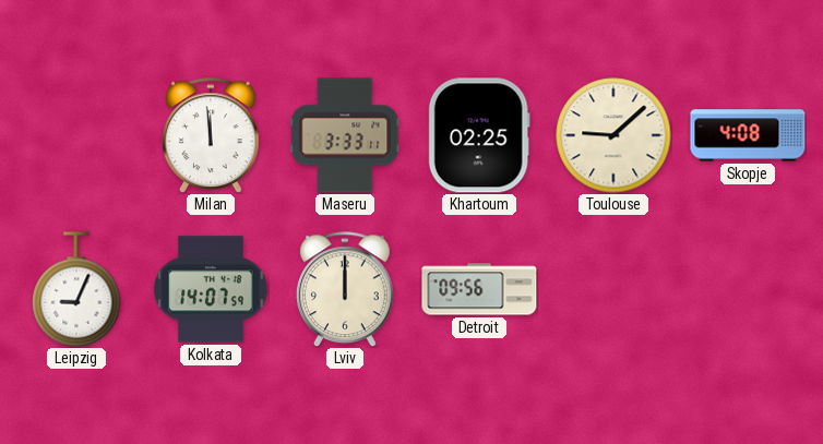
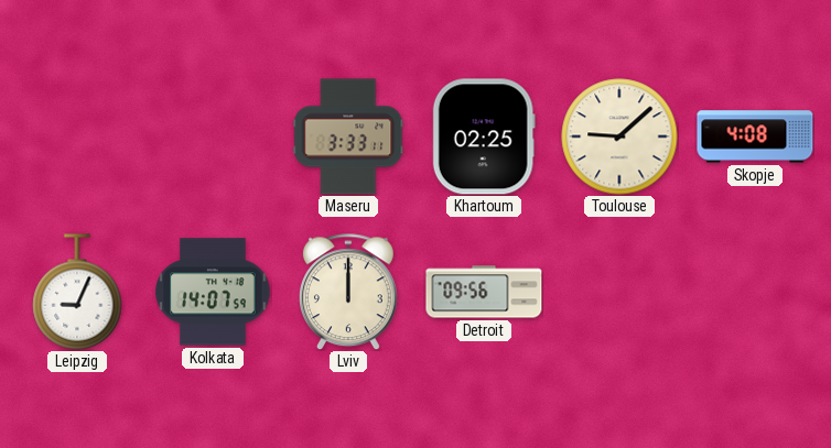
Milan: 11:59 -> none (212, 135)
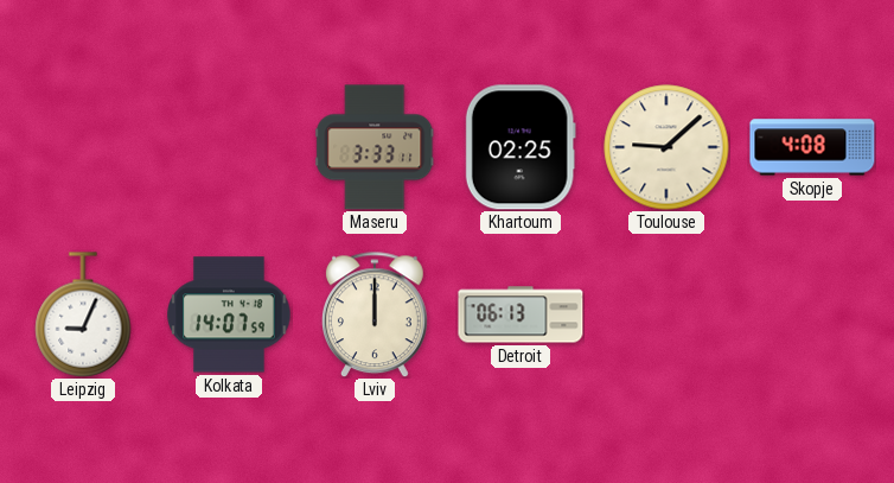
Detroit: 09:56 -> 06:13 (521, 314)
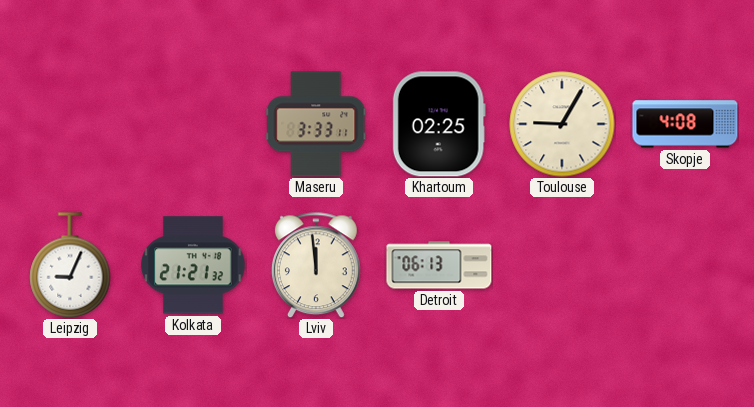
Toulouse: 9:08 -> 9:05 (562, 124)
Kolkata: 14:07 -> 21:21 (193, 265)
Lviv: 12:00 -> 11:59 (317, 265)
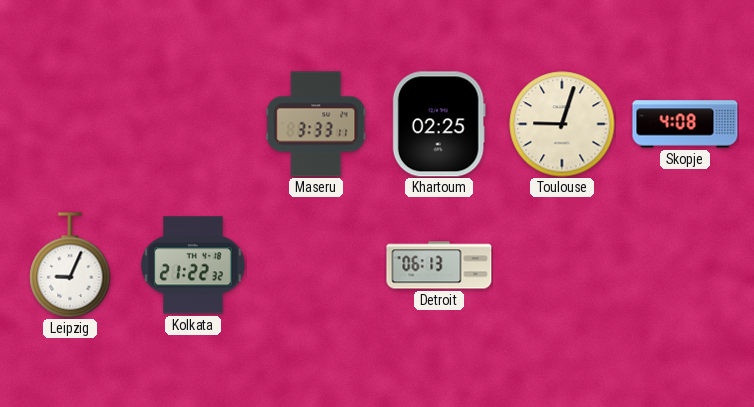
Toulouse: 9:05 -> 9:03 (562, 124)
Kolkata: 21:21 -> 21:22 (193, 265)
Lviv: 11:59 -> none (317, 265)
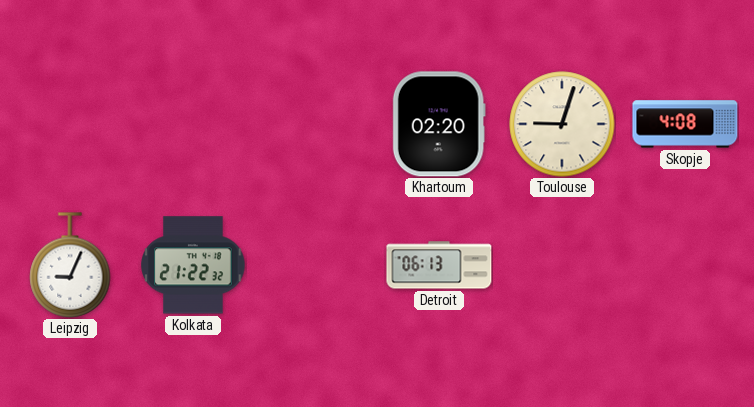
Maseru: 3:33 -> none (316, 124)
Khartoum: 02:25 -> 02:20 (439, 124)
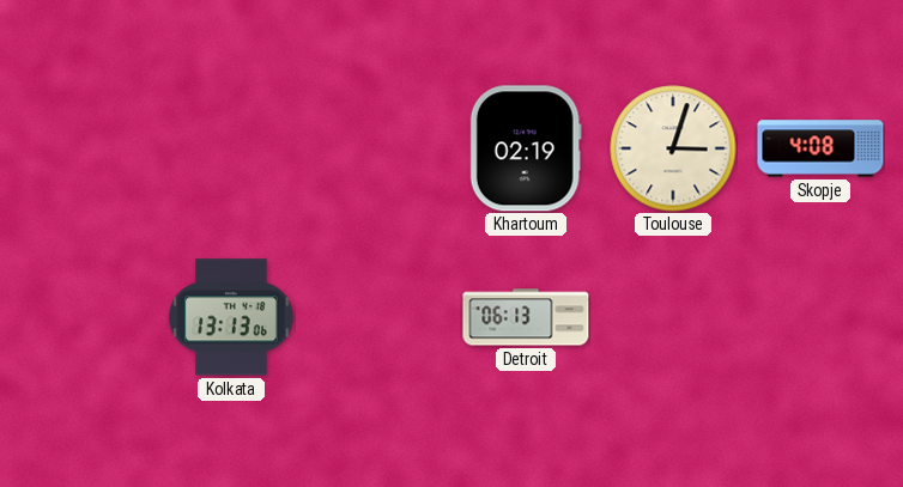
Khartoum: 02:20 -> 02:19 (526, 148)
Toulouse: 9:03 -> 3:03 (673, 148)
Leipzig: 9:04 -> none (70, 265)
Kolkata: 21:22 -> 13:13 (231, 317)
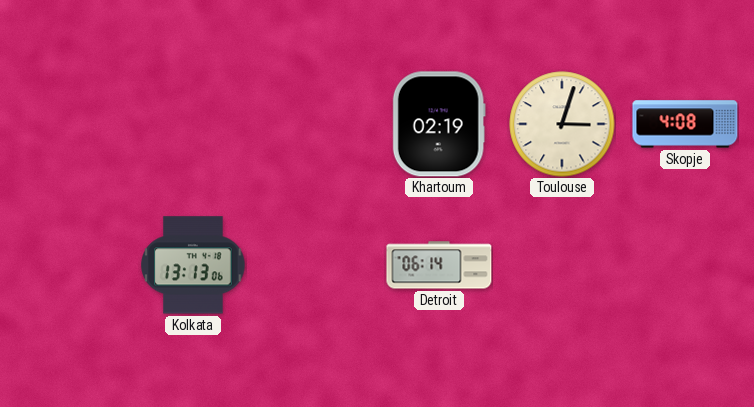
Detroit: 06:13 -> 06:14 (439, 265)
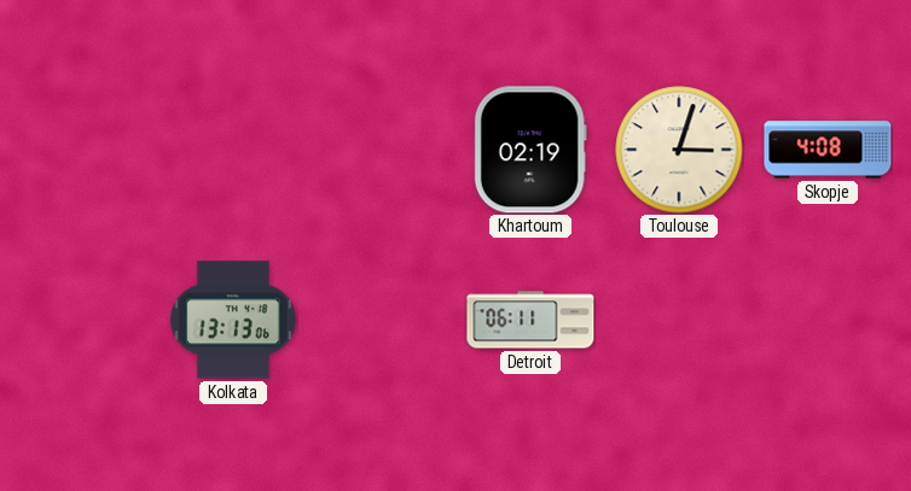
Detroit: 06:14 -> 06:11 (530, 320)
